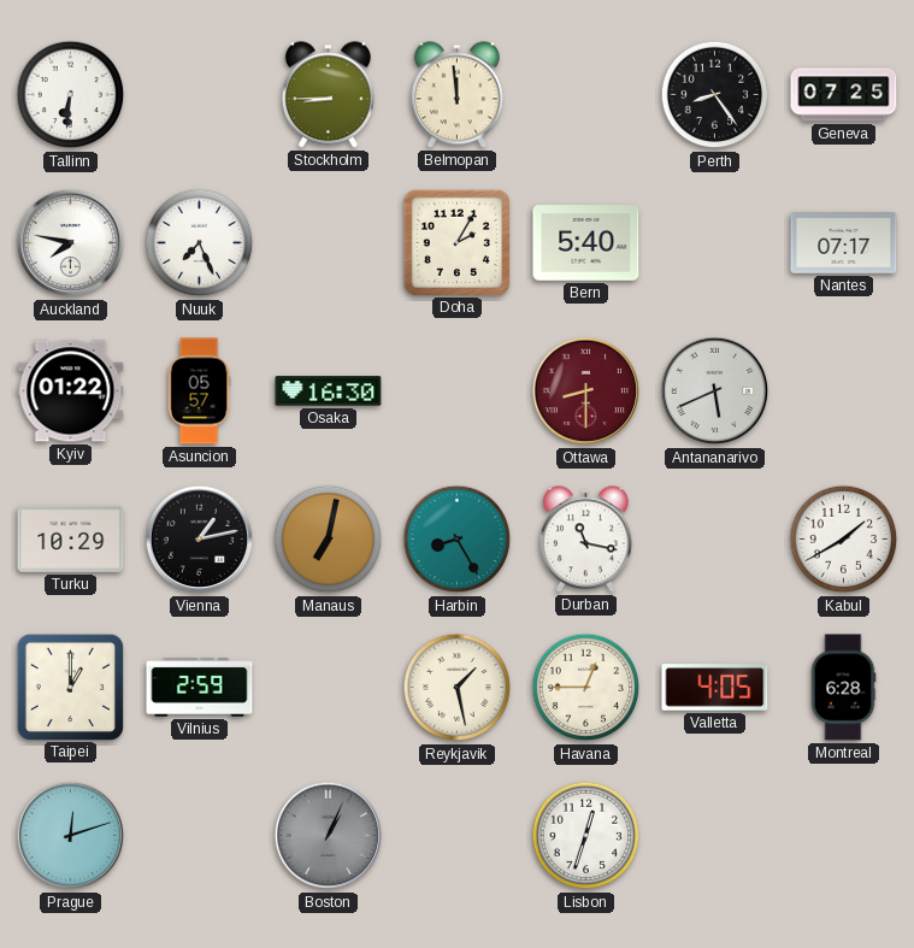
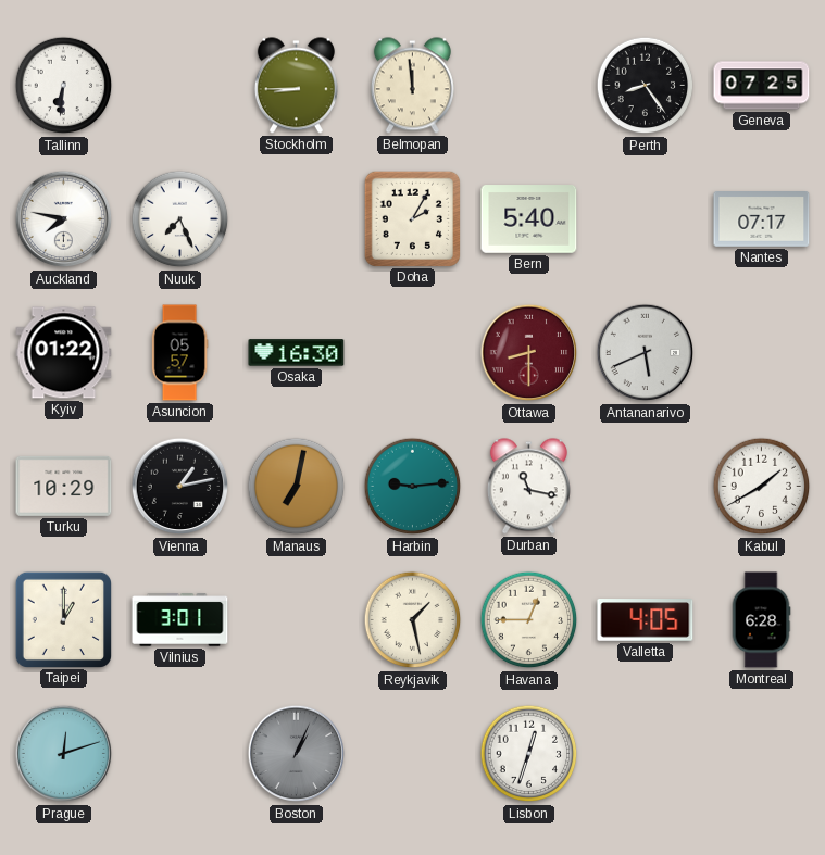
Harbin: 8:25 -> 9:14 (413, 487)
Vilnius: 2:59 -> 3:01 (180, 620)
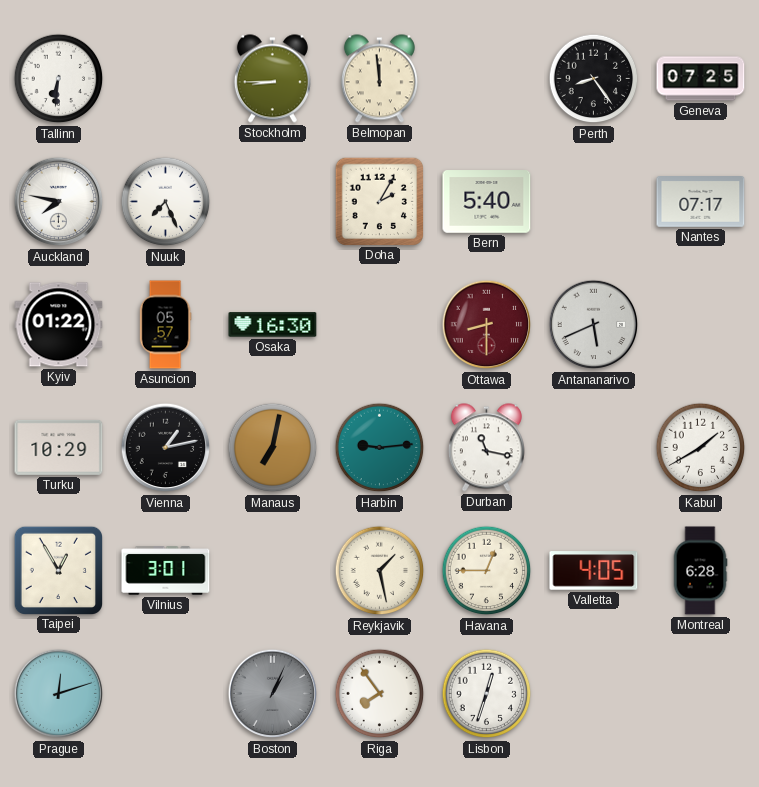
Taipei: 1:00 -> 12:55 (58, 570)
Riga: none -> 7:54 (380, 694)
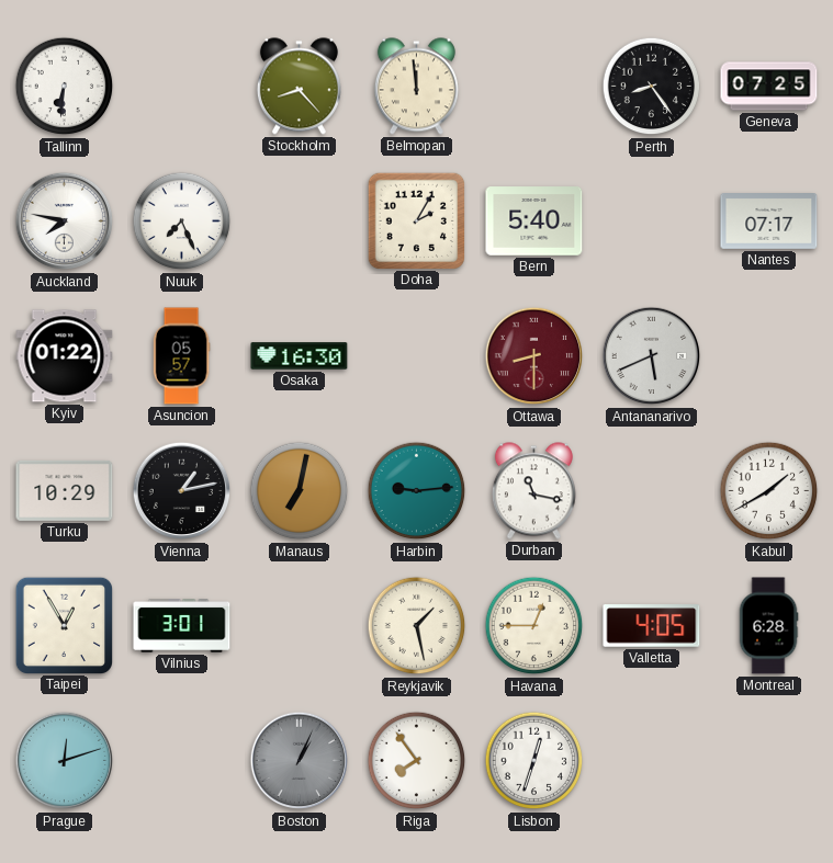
Stockholm: 8:45 -> 8:23 (299, 87)
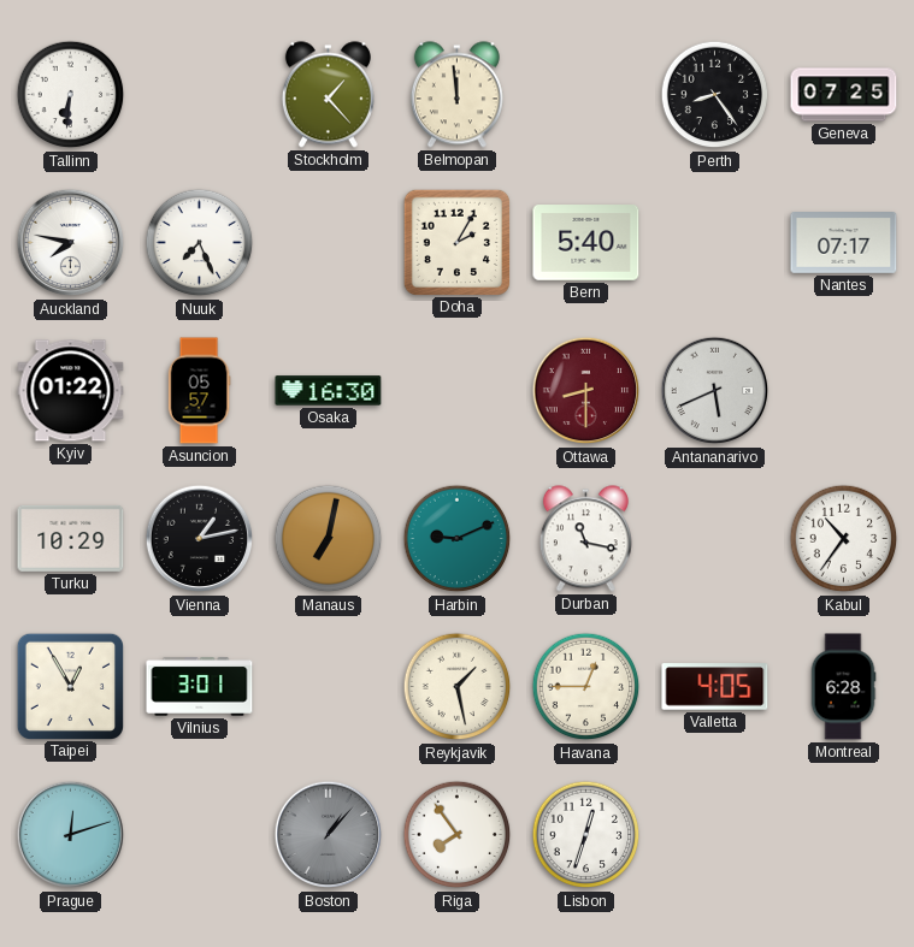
Stockholm: 8:23 -> 1:23 (328, 95)
Harbin: 9:14 -> 9:11 (458, 539)
Kabul: 1:40 -> 10:36 (844, 539)
Boston: 1:04 -> 1:07 (329, 835)
